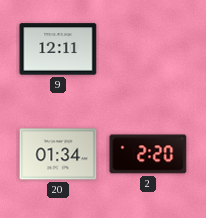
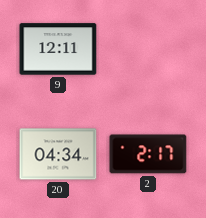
20: 01:34 -> 04:34 (58, 154)
2: 2:20 -> 2:17 (148, 154)
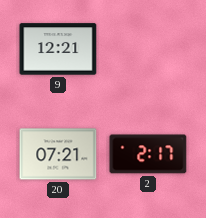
9: 12:11 -> 12:21 (58, 49)
20: 04:34 -> 07:21 (58, 154)
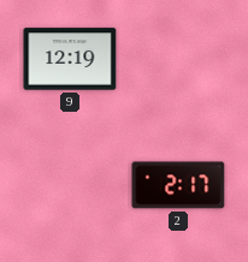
9: 12:21 -> 12:19 (70, 59)
20: 07:21 -> none (58, 154)
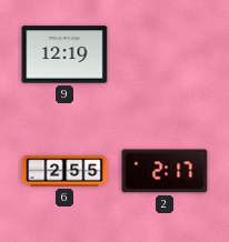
6: none -> 2:55 (64, 171)
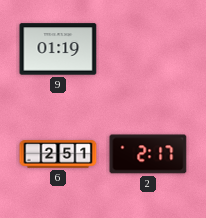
9: 12:19 -> 01:19 (58, 49)
6: 2:55 -> 2:51 (58, 154)
